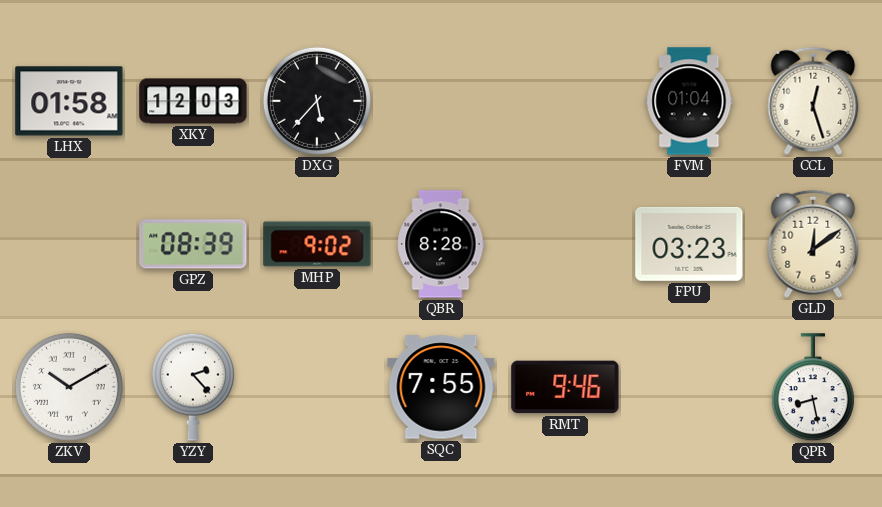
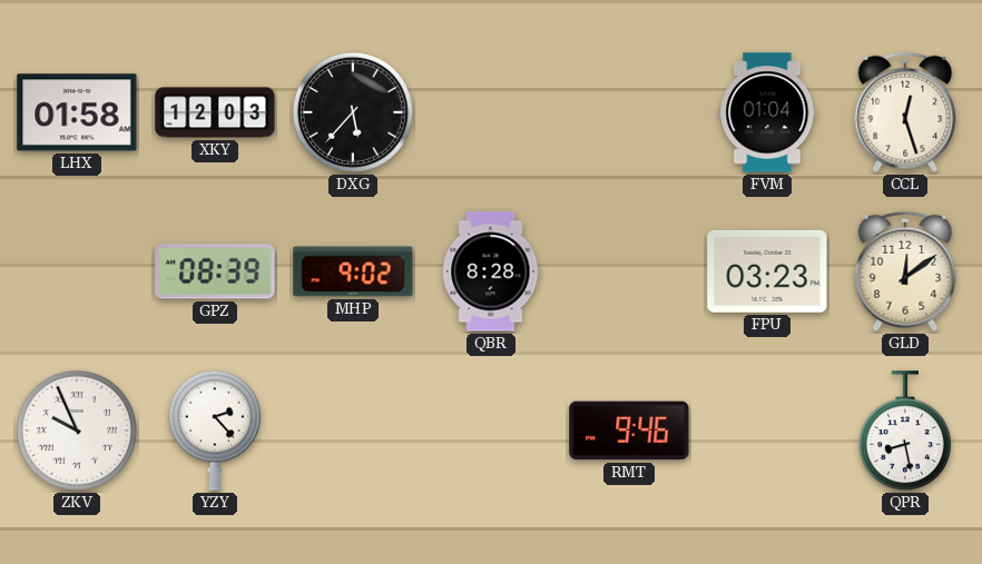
ZKV: 10:10 -> 9:56 (77, 431)
SQC: 7:55 -> none (441, 387)
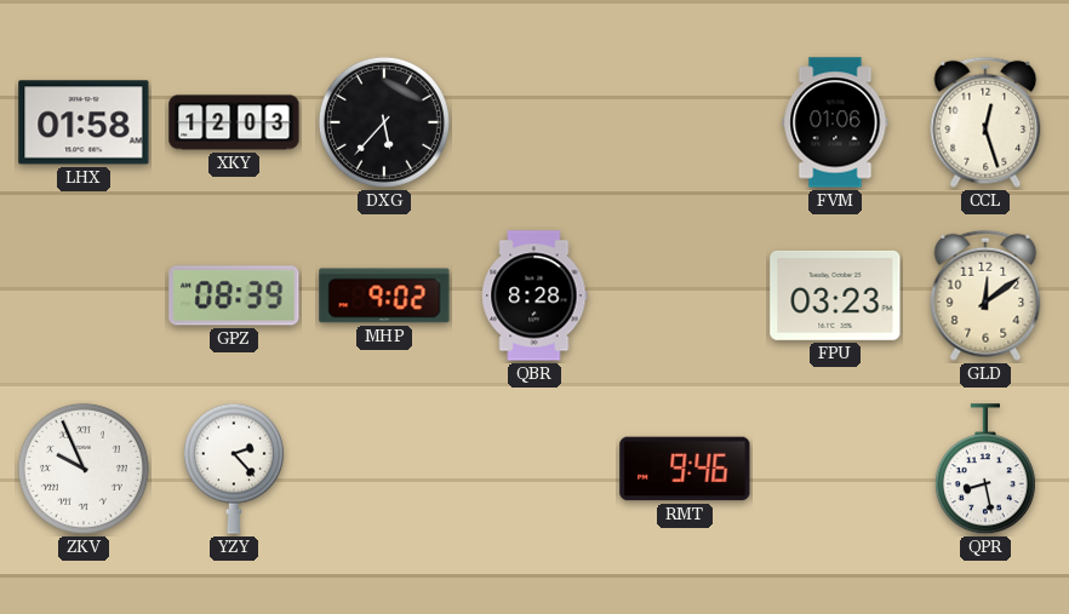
FVM: 01:04 -> 01:06 (835, 122)
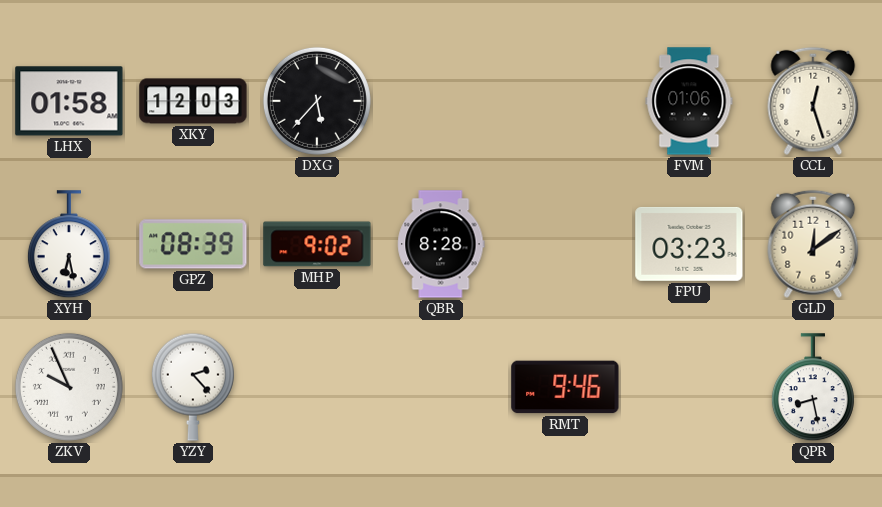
XYH: none -> 6:28 (69, 245)
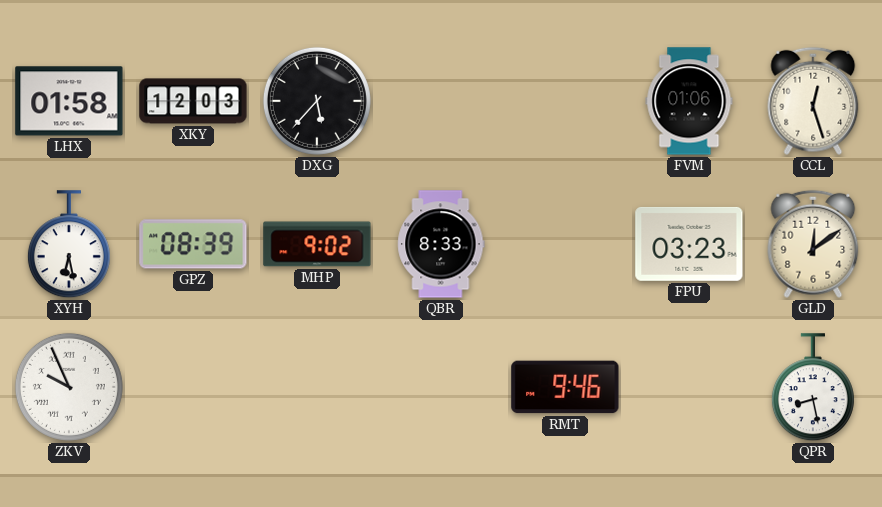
QBR: 8:28 -> 8:33 (441, 244)
YZY: 2:23 -> none (193, 387)
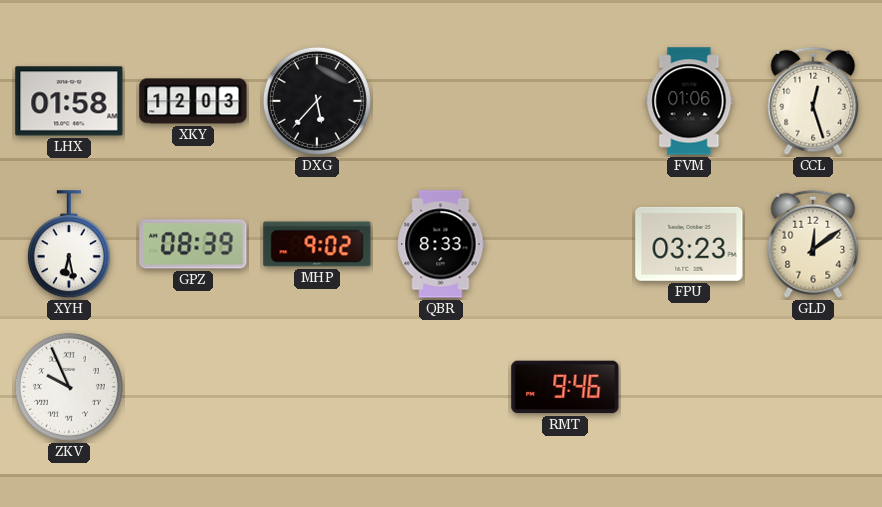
QPR: 8:28 -> none (813, 388)
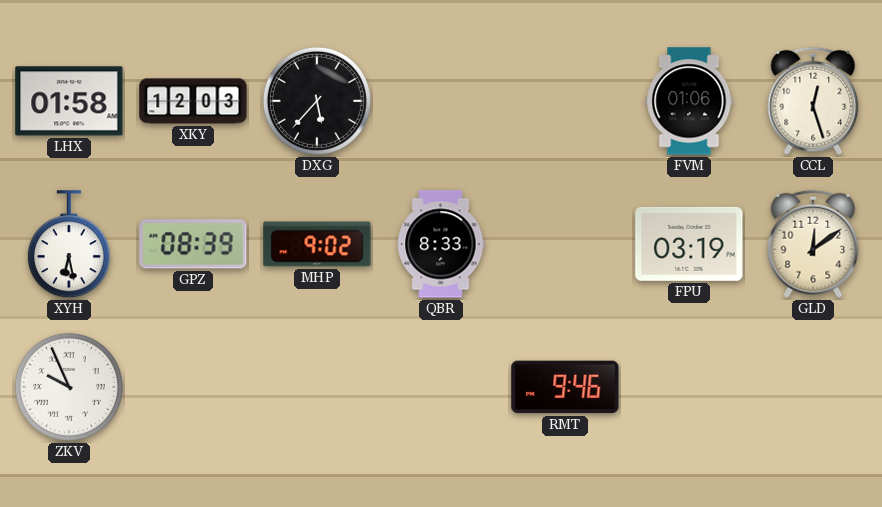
FPU: 03:23 -> 03:19 (689, 244)
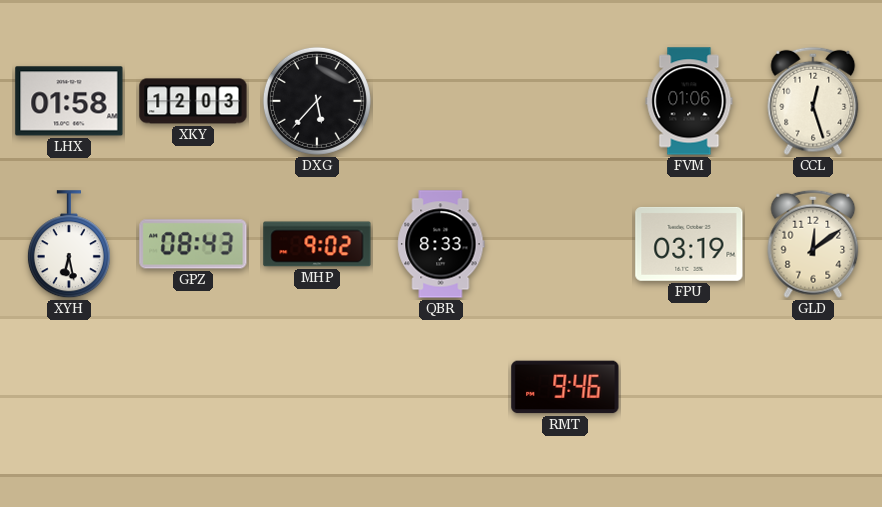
GPZ: 08:39 -> 08:43 (193, 244)
ZKV: 9:56 -> none (69, 387)
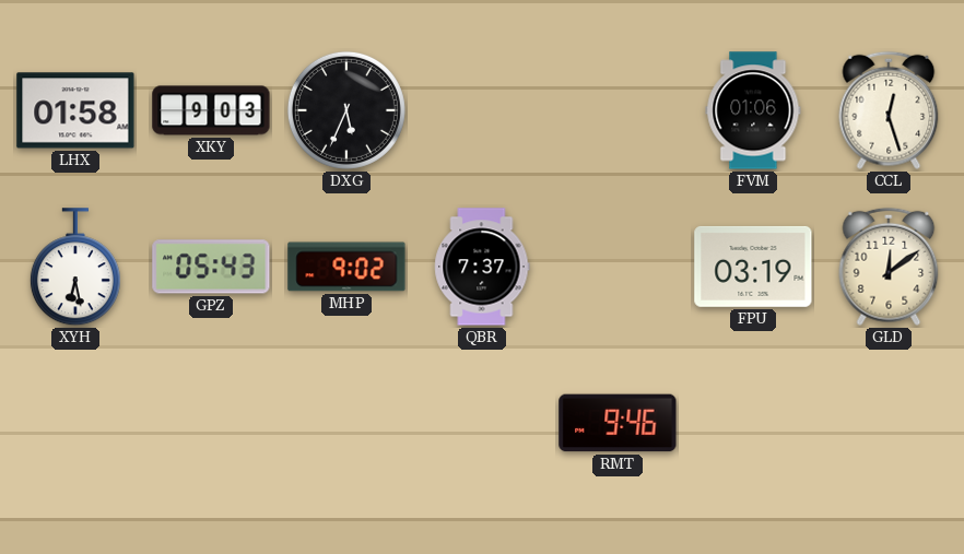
XKY: 12:03 -> 9:03 (211, 110)
DXG: 5:37 -> 5:34 (346, 110)
GPZ: 08:43 -> 05:43 (211, 267)
QBR: 8:33 -> 7:37 (482, 267)
